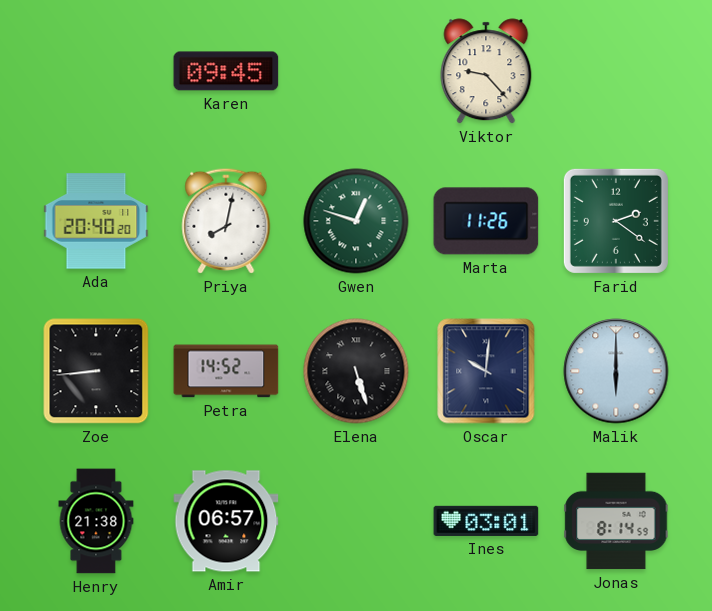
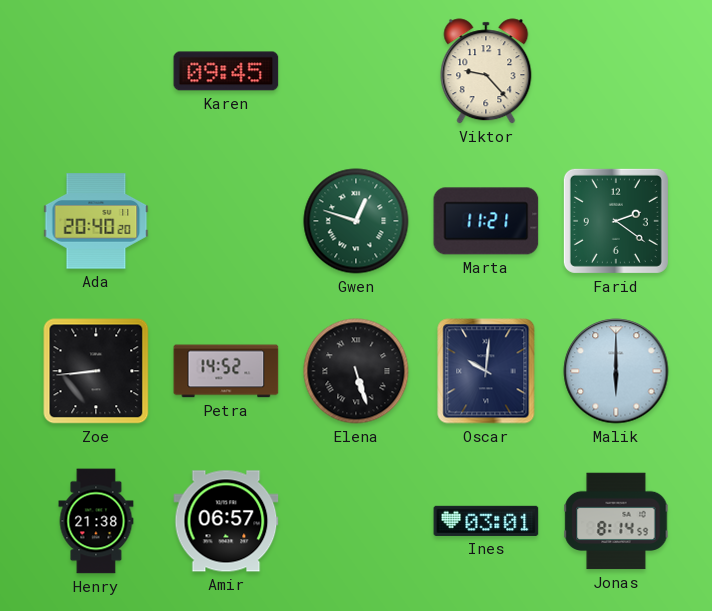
Priya: 8:02 -> none (226, 221)
Marta: 11:26 -> 11:21 (486, 221)
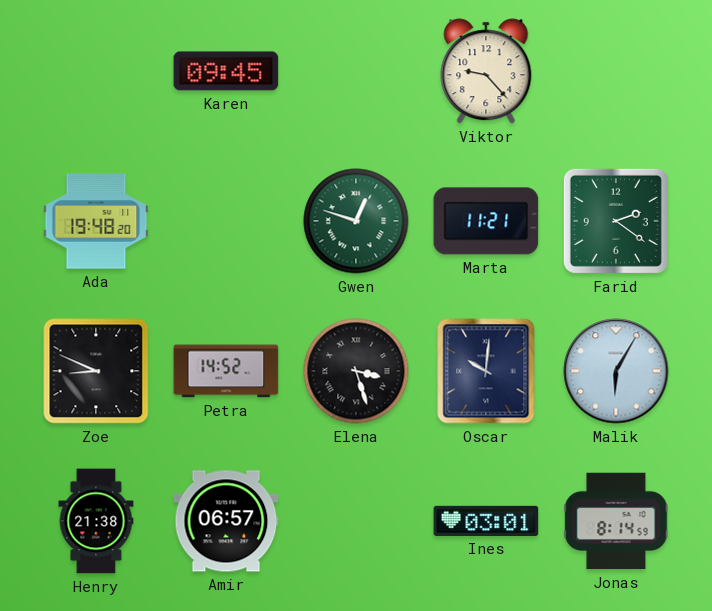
Ada: 20:40 -> 19:48 (96, 221)
Zoe: 8:44 -> 8:49 (96, 371)
Elena: 5:27 -> 3:27 (356, 371)
Malik: 6:00 -> 6:05 (616, 371)
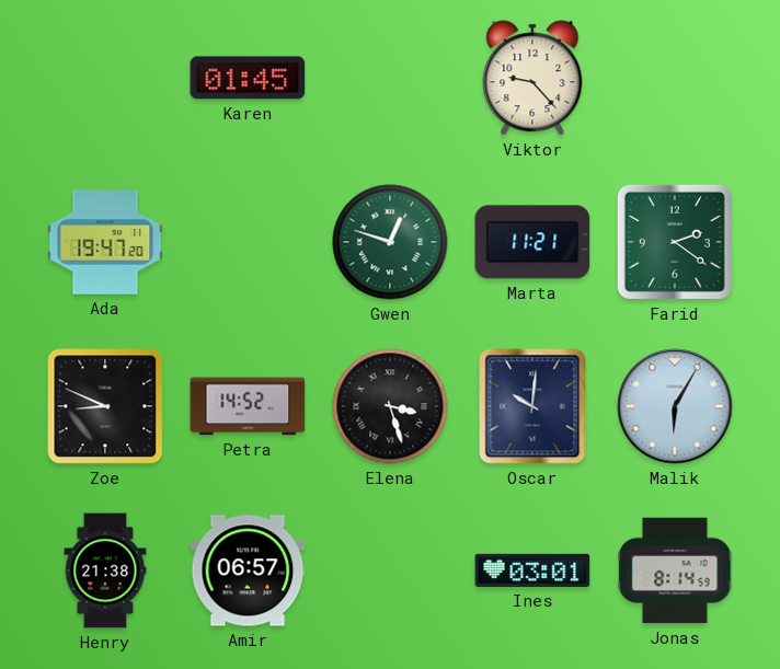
Karen: 09:45 -> 01:45 (248, 78)
Ada: 19:48 -> 19:47 (105, 242)
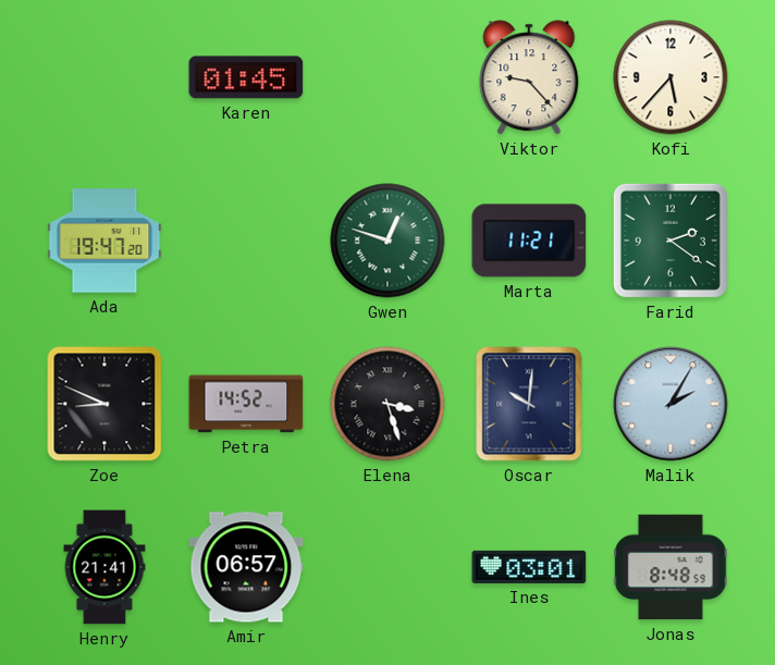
Kofi: none -> 5:37 (671, 77)
Malik: 6:05 -> 2:05 (671, 404)
Henry: 21:38 -> 21:41 (104, 567)
Jonas: 8:14 -> 8:48 (671, 567)
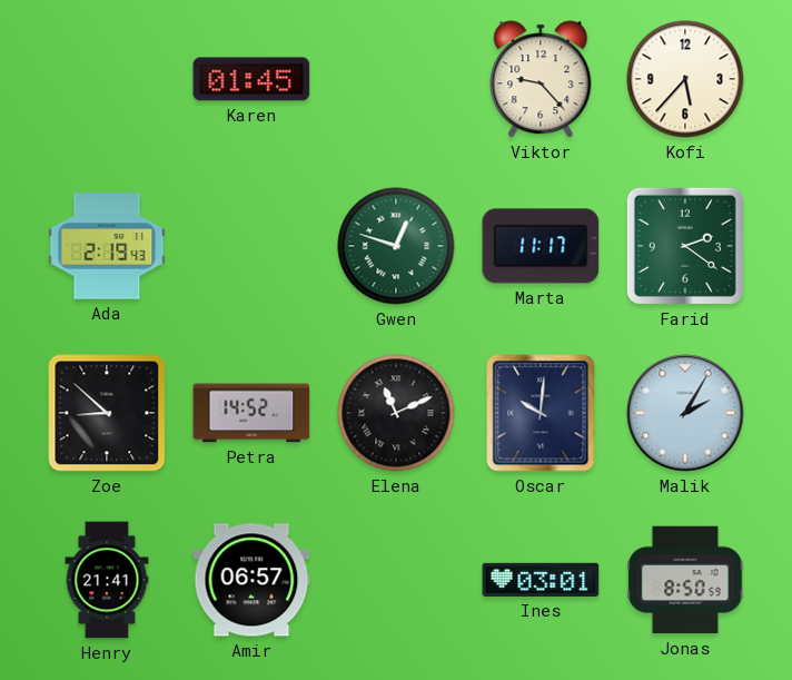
Ada: 19:47 -> 2:19 (107, 246)
Marta: 11:21 -> 11:17 (541, 246)
Zoe: 8:49 -> 8:52 (107, 413)
Elena: 3:27 -> 11:11 (396, 413)
Jonas: 8:48 -> 8:50 (685, 580)
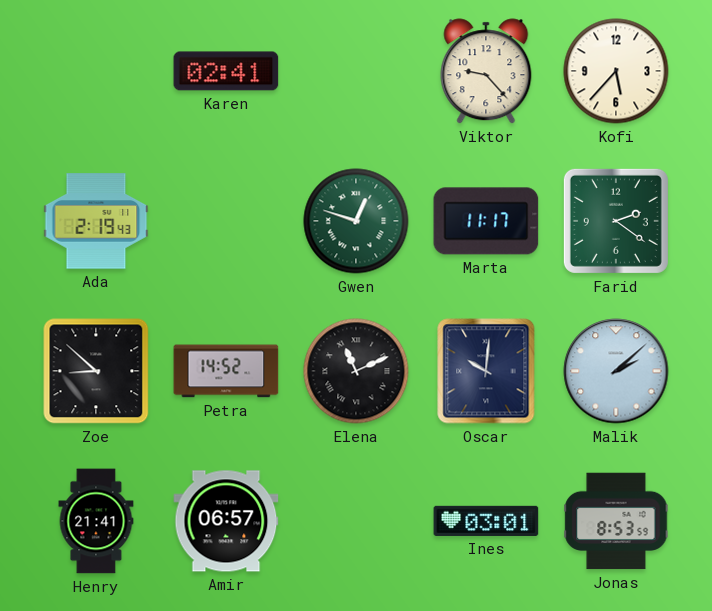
Karen: 01:45 -> 02:41 (226, 71)
Malik: 2:05 -> 2:08 (616, 371)
Jonas: 8:50 -> 8:53 (616, 521)
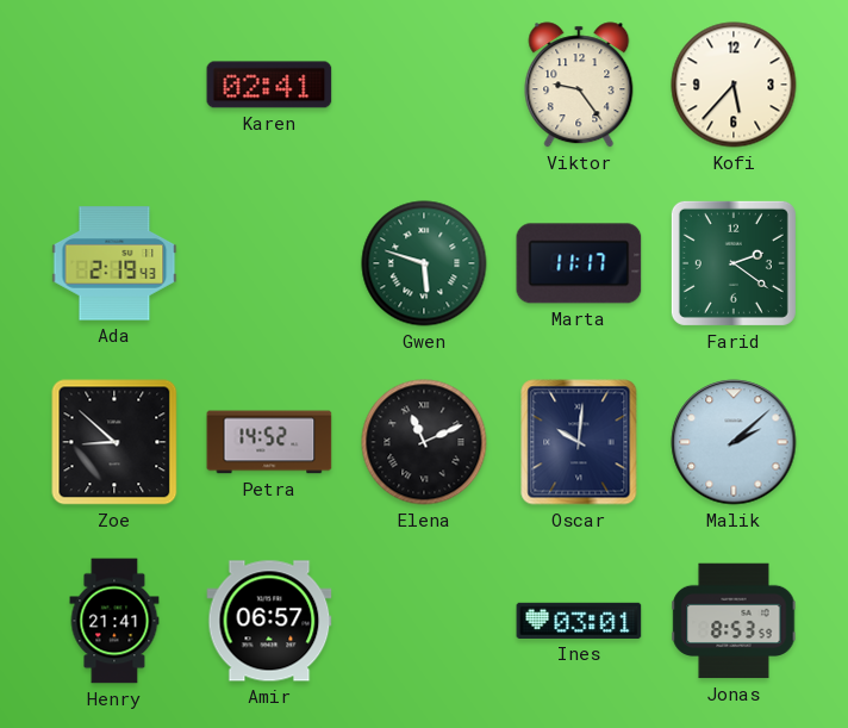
Viktor: 9:23 -> 9:24 (579, 85)
Gwen: 12:48 -> 5:48 (424, 263)
